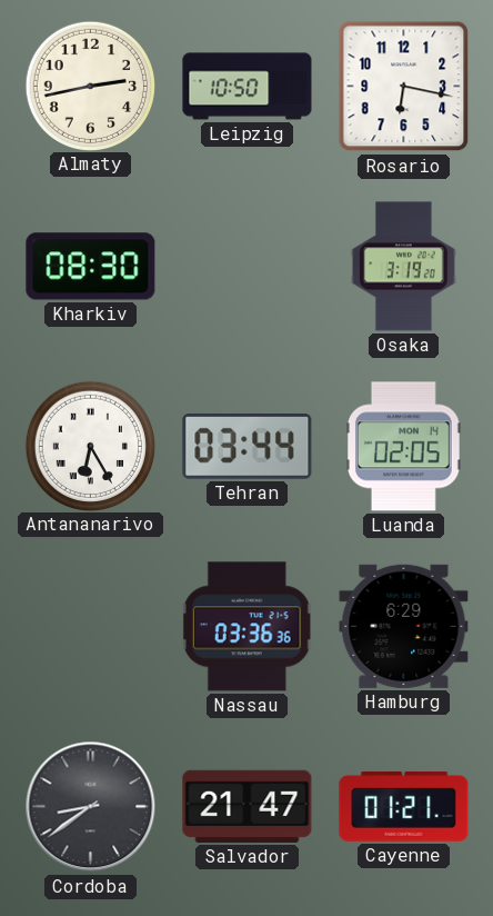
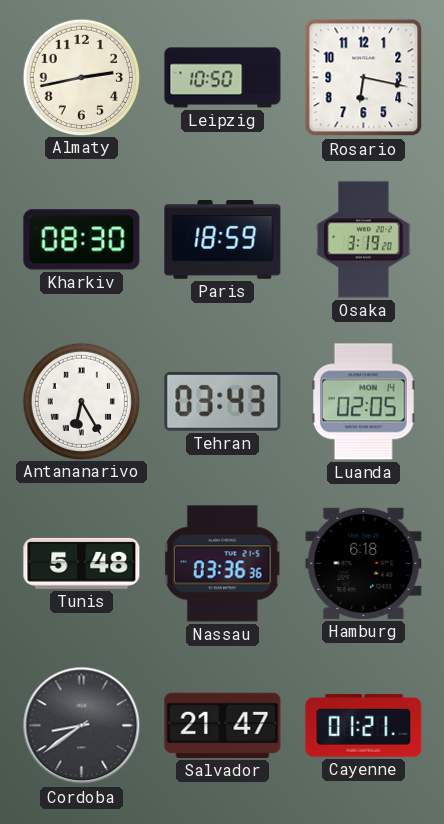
Paris: none -> 18:59 (223, 240)
Tehran: 03:44 -> 03:43 (223, 402)
Tunis: none -> 5:48 (82, 563)
Hamburg: 6:29 -> 6:18 (364, 563)
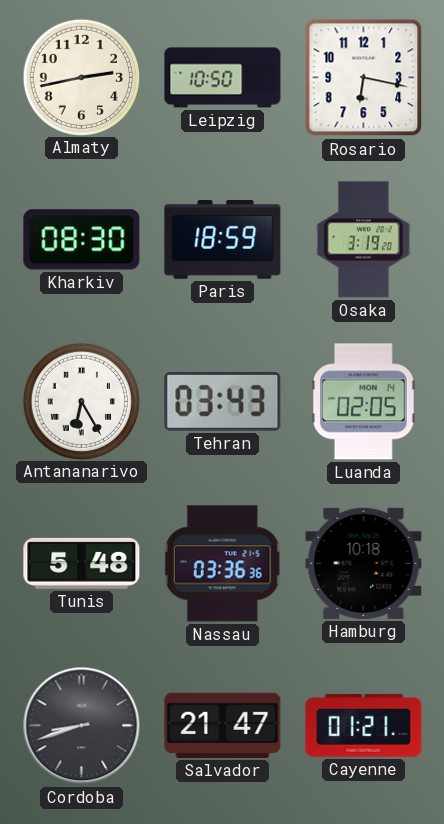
Hamburg: 6:18 -> 10:18 (364, 563)
Cordoba: 8:39 -> 8:42 (82, 726)
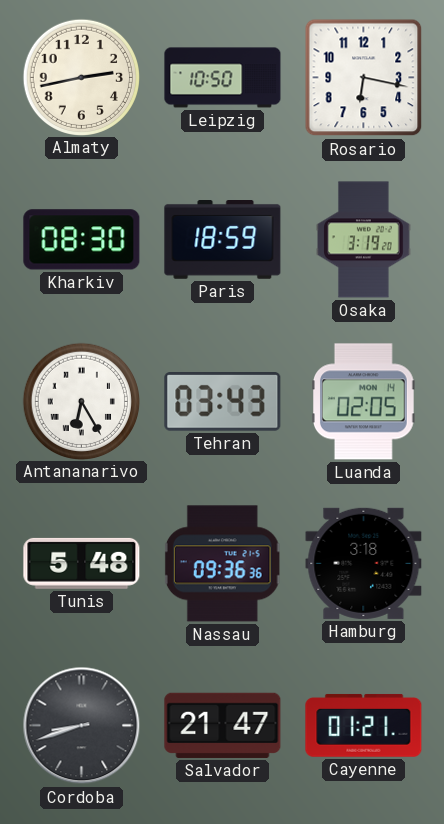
Nassau: 03:36 -> 09:36 (222, 564)
Hamburg: 10:18 -> 3:18 (364, 563)
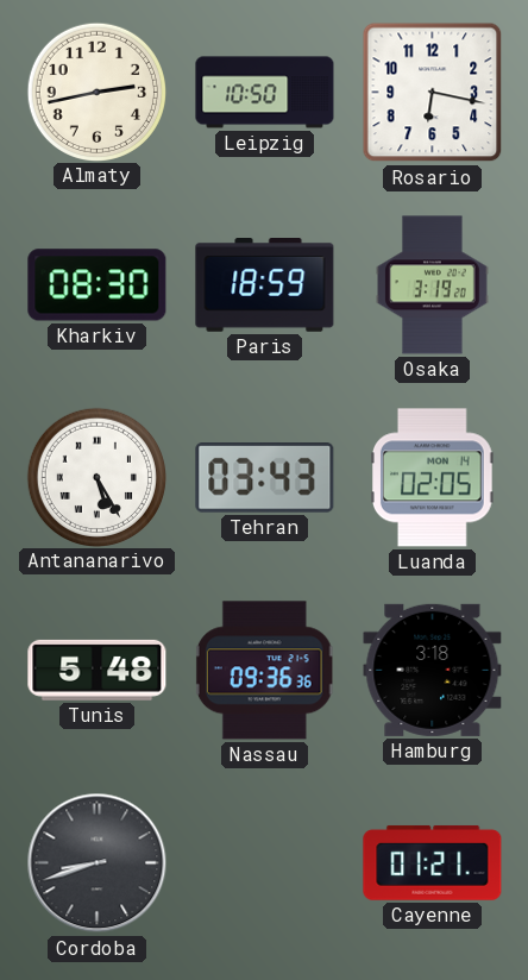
Antananarivo: 6:25 -> 5:25 (96, 477)
Salvador: 21:47 -> none (223, 725)
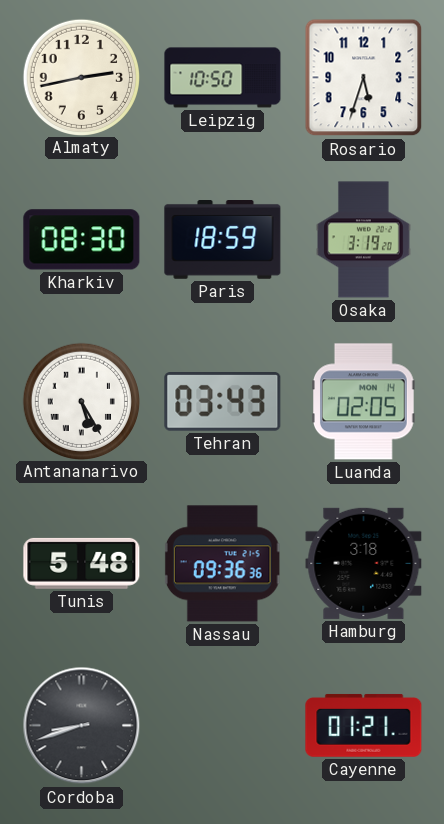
Rosario: 6:17 -> 5:33 (364, 78)
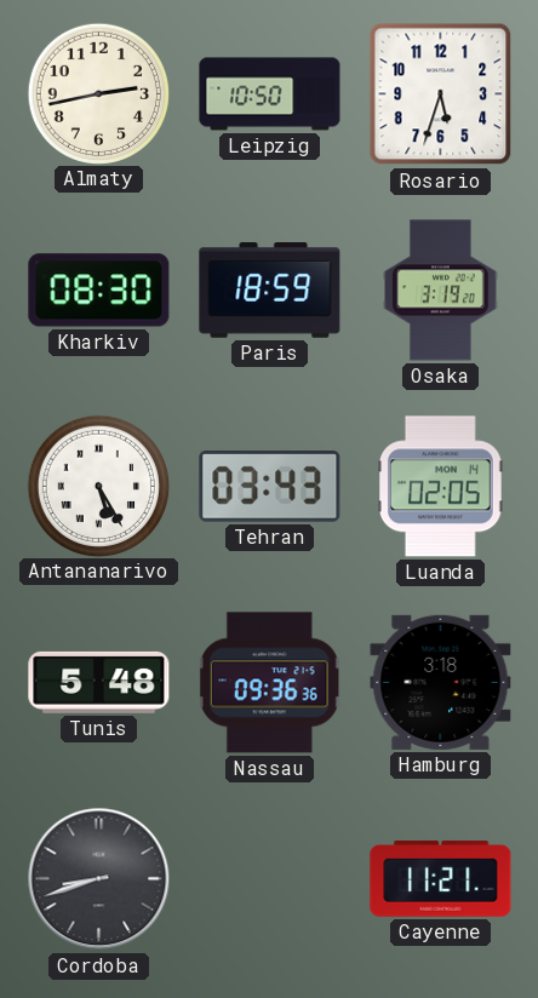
Cayenne: 01:21 -> 11:21 (441, 878)
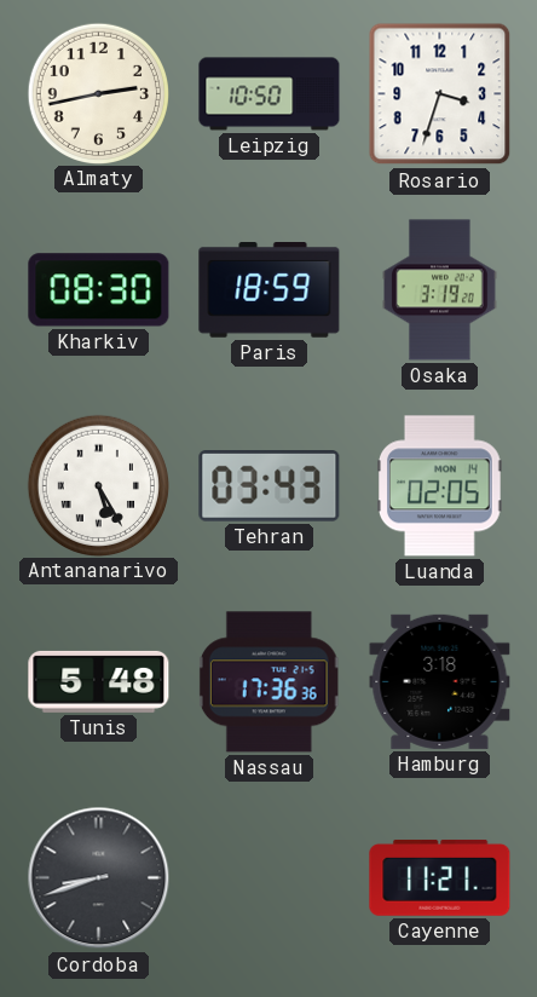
Rosario: 5:33 -> 3:33 (440, 94)
Nassau: 09:36 -> 17:36 (268, 682)
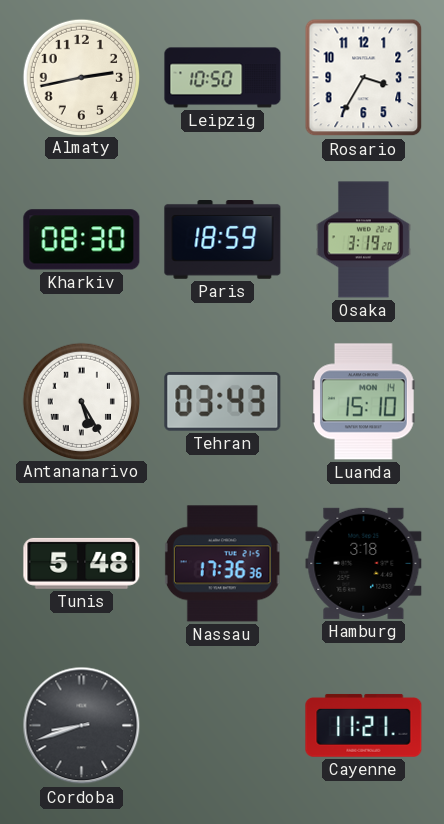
Rosario: 3:33 -> 3:35 (364, 78)
Luanda: 02:05 -> 15:10 (364, 402)
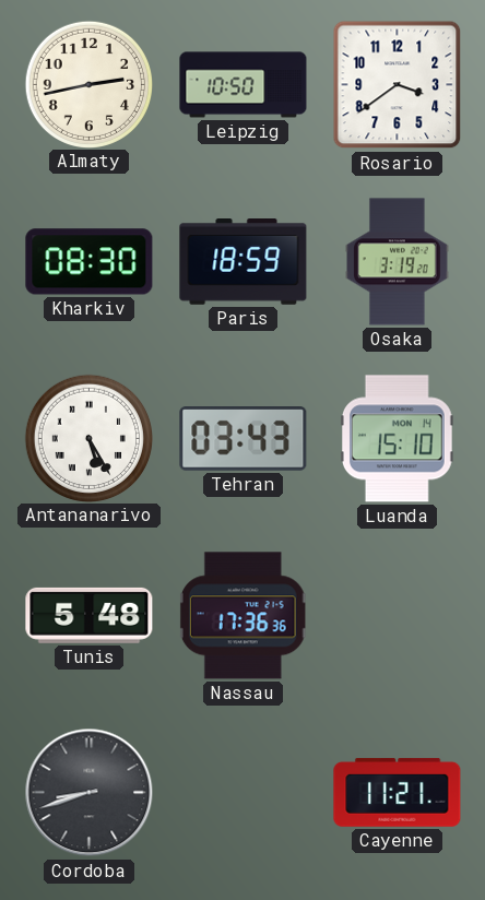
Rosario: 3:35 -> 3:39 (398, 85)
Hamburg: 3:18 -> none (364, 563)
